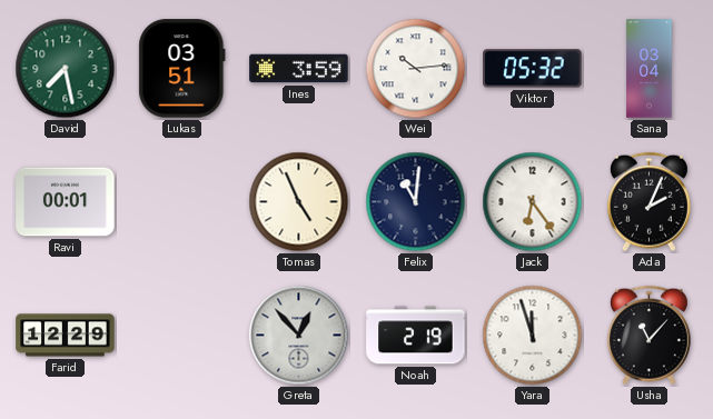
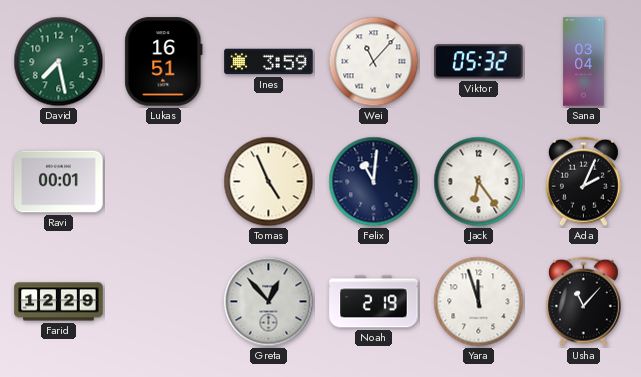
Lukas: 03:51 -> 16:51 (164, 62)
Wei: 10:14 -> 11:07 (374, 62)
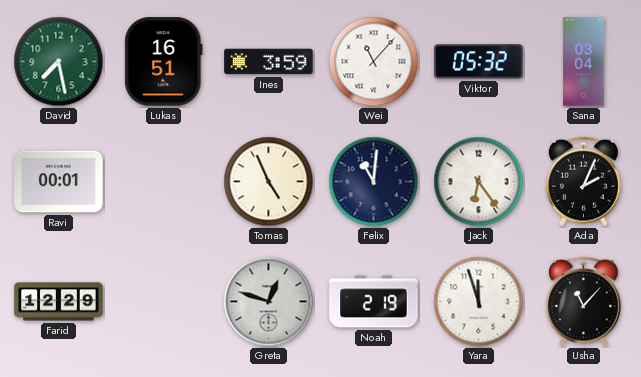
Greta: 12:53 -> 12:48 (269, 302)
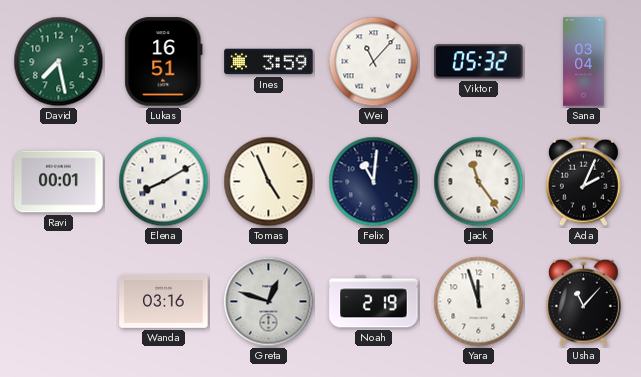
Elena: none -> 8:10 (164, 182)
Jack: 6:24 -> 11:24 (479, 182)
Farid: 12:29 -> none (59, 302)
Wanda: none -> 03:16 (164, 301)
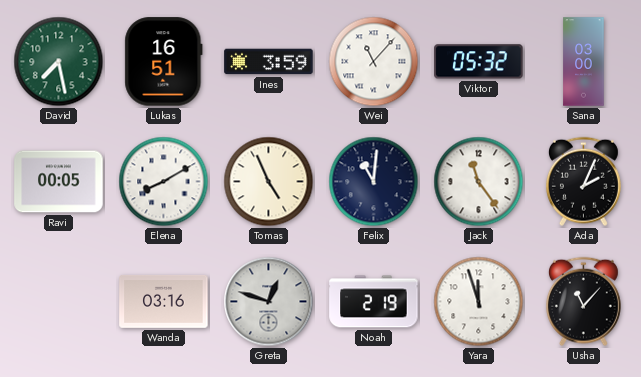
Sana: 03:04 -> 03:00 (584, 62)
Ravi: 00:01 -> 00:05 (59, 182)
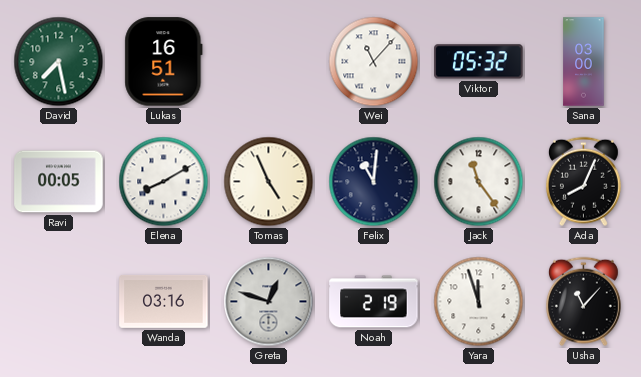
Ines: 3:59 -> none (269, 62)
Ada: 2:04 -> 8:04 (583, 182)
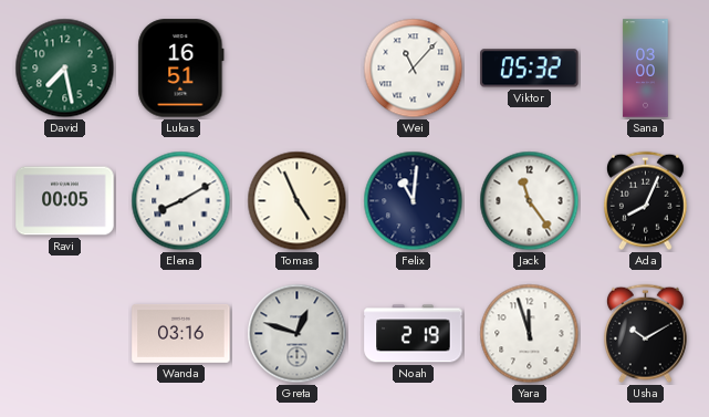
Usha: 11:07 -> 10:10 (645, 334)
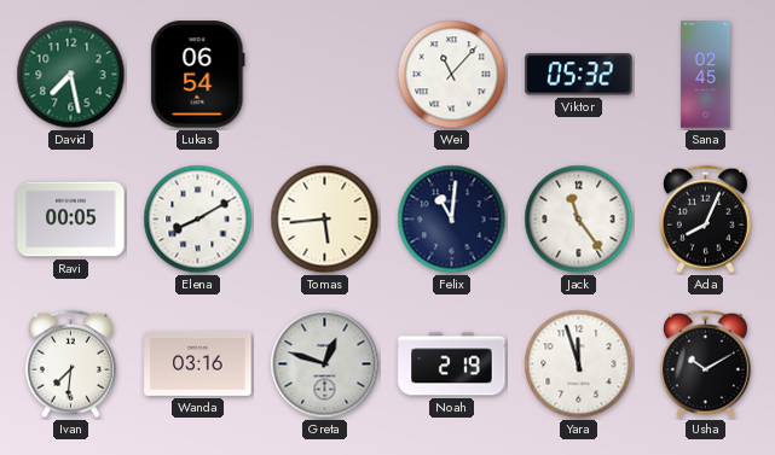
Lukas: 16:51 -> 06:54 (198, 75)
Sana: 03:00 -> 02:45 (706, 75)
Tomas: 4:56 -> 5:44 (325, 220)
Ivan: none -> 7:31 (70, 364)
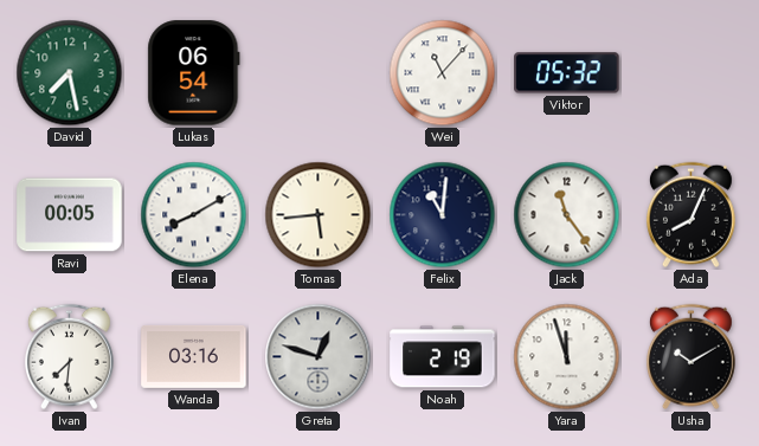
Sana: 02:45 -> none (706, 75)
